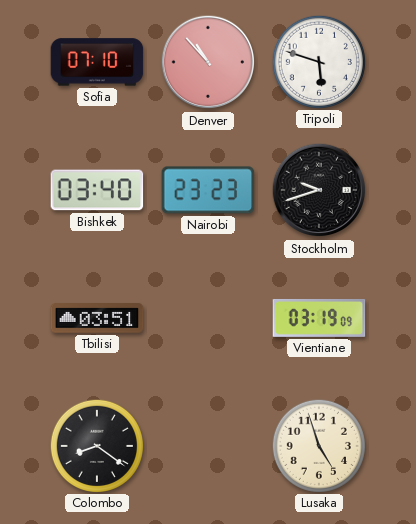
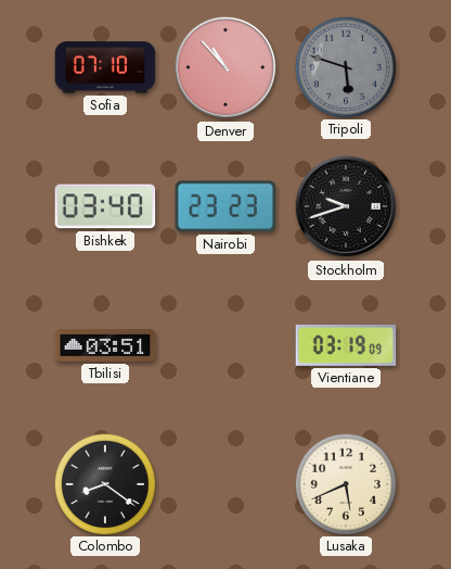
Tripoli dial: white -> grey (345, 66)
Lusaka: 4:57 -> 5:41 (345, 483)
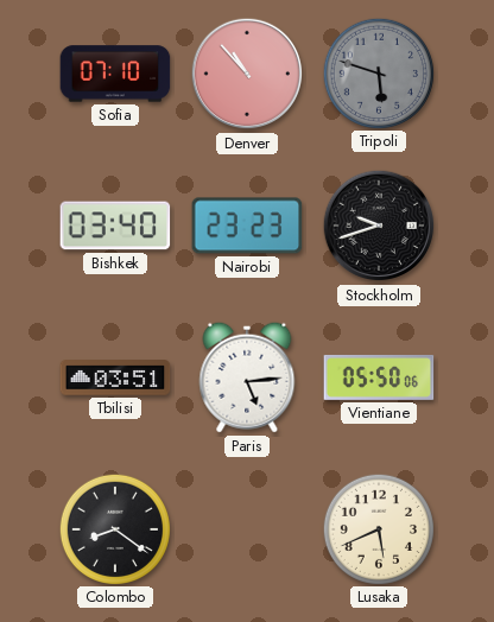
Paris: none -> 5:14 (247, 377)
Vientiane: 03:19 -> 05:50 (379, 377)
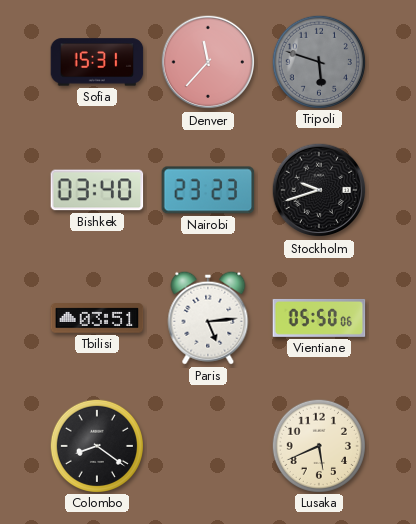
Sofia: 07:10 -> 15:31 (97, 62)
Denver: 10:53 -> 11:37 (208, 62)
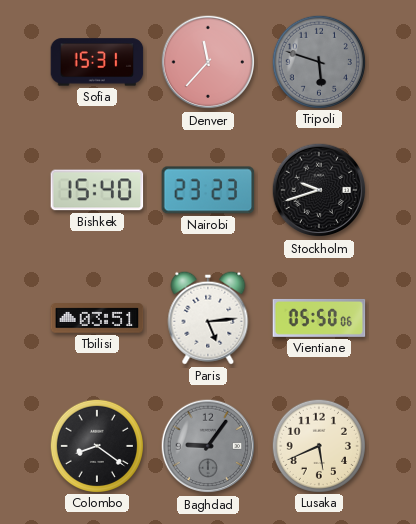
Bishkek: 03:40 -> 15:40 (97, 190)
Baghdad: none -> 9:06 (208, 446)
